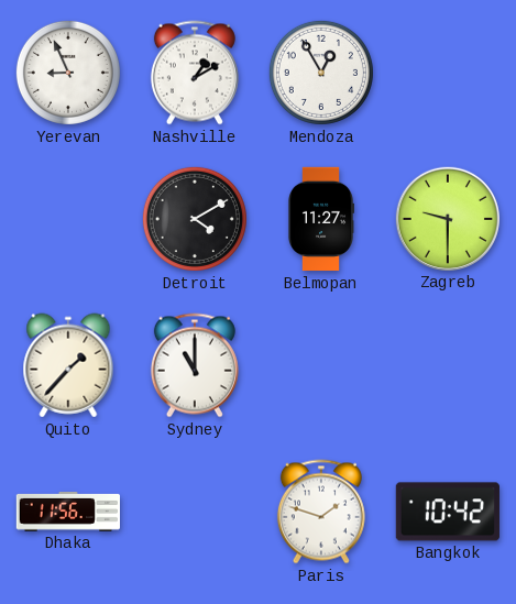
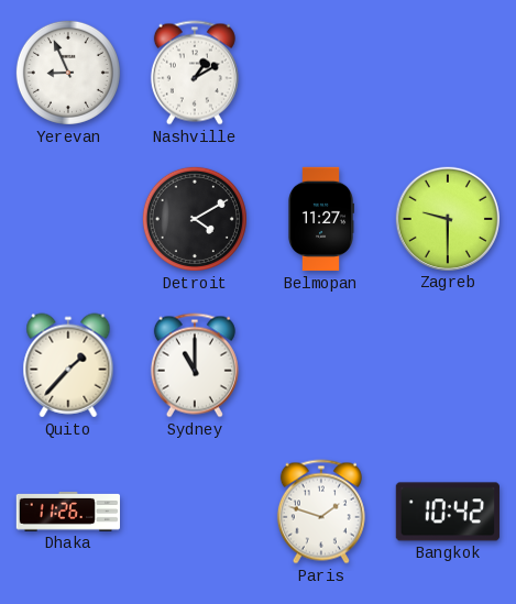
Mendoza: 12:55 -> none (321, 73)
Dhaka: 11:56 -> 11:26 (67, 512)
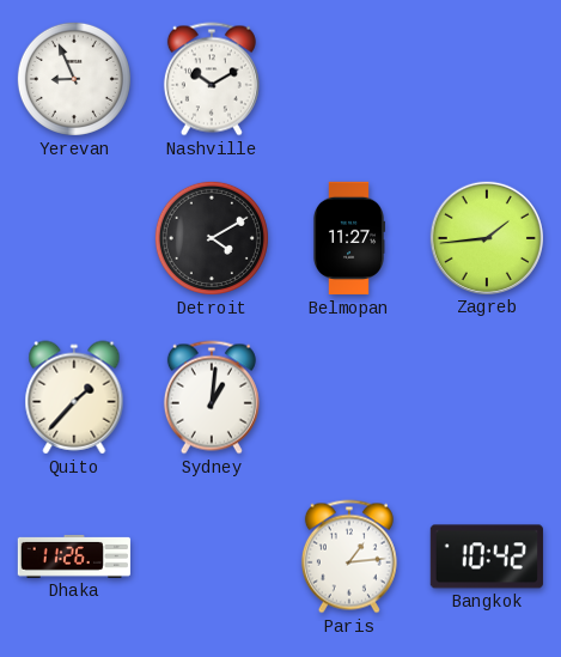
Nashville: 1:10 -> 10:10 (212, 79)
Zagreb: 9:30 -> 1:44 (486, 237)
Sydney: 11:00 -> 1:01 (212, 397)
Paris: 1:48 -> 1:14 (349, 556)
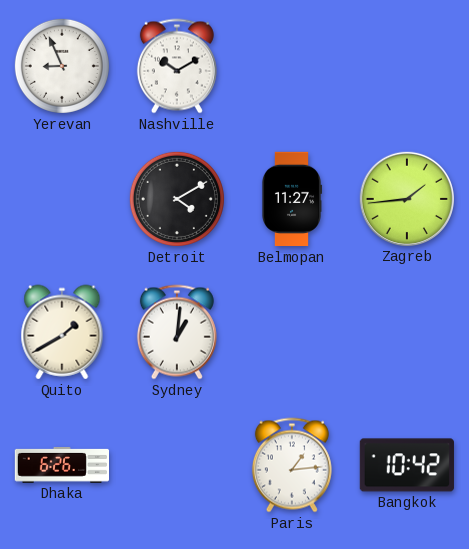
Quito: 1:37 -> 1:40 (62, 332)
Dhaka: 11:26 -> 6:26 (61, 465)
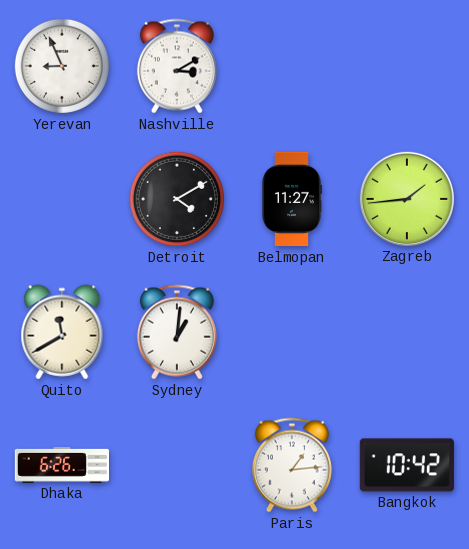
Nashville: 10:10 -> 3:10 (177, 66)
Quito: 1:40 -> 11:40 (62, 332)
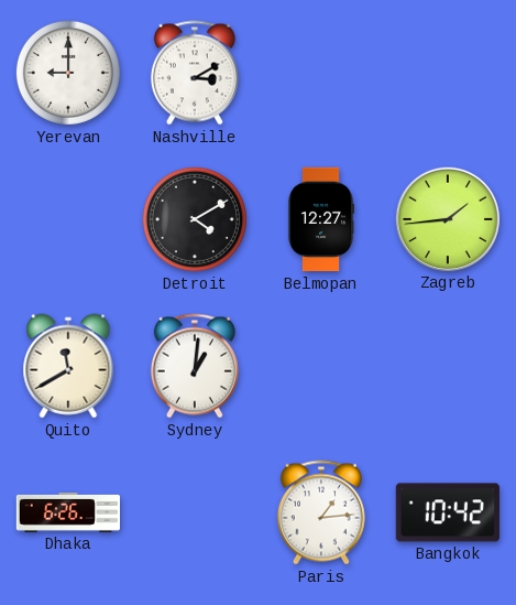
Yerevan: 8:56 -> 9:00 (68, 73)
Belmopan: 11:27 -> 12:27 (320, 219)
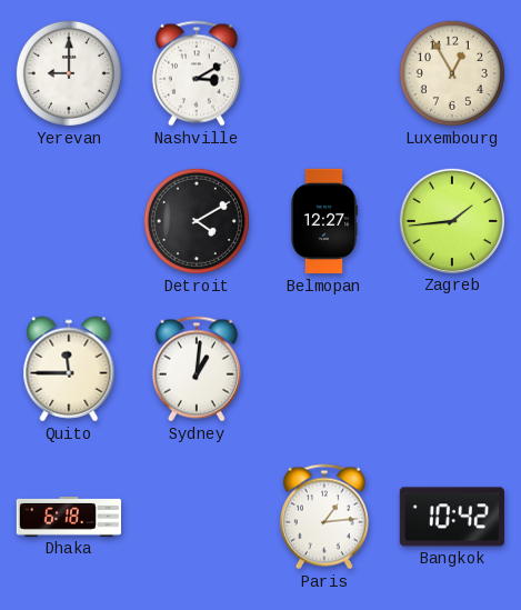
Luxembourg: none -> 12:55 (452, 73)
Quito: 11:40 -> 11:45 (69, 369)
Dhaka: 6:26 -> 6:18 (68, 517)
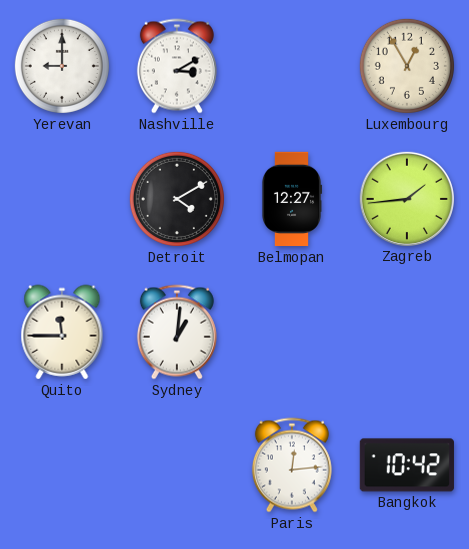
Dhaka: 6:18 -> none (68, 517)
Paris: 1:14 -> 12:14 (292, 465)
